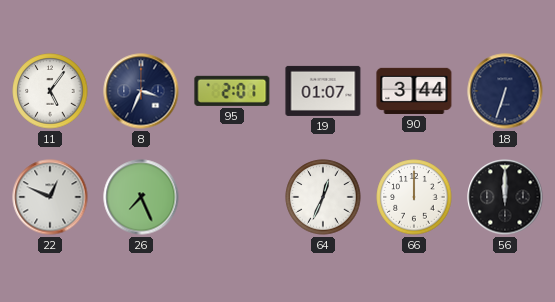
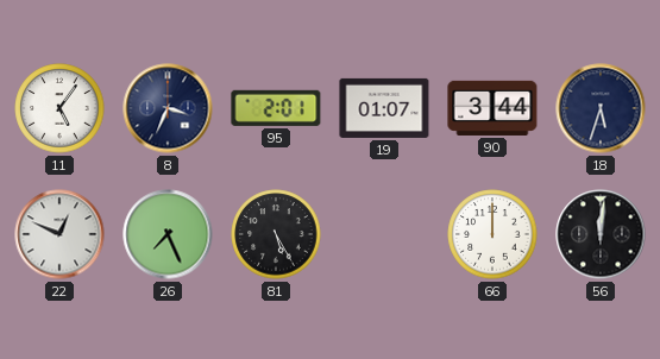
18: 6:33 -> 5:33 (601, 108)
81: none -> 5:25 (276, 234)
64: 12:34 -> none (323, 197)
56: 12:00 -> 12:01 (601, 234)
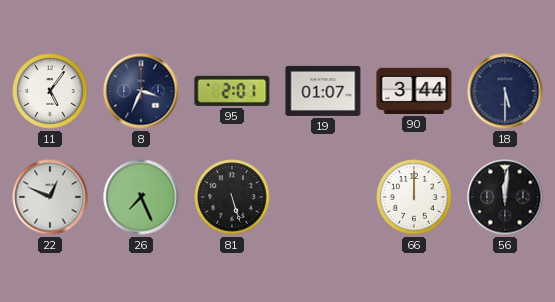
18: 5:33 -> 5:30 (505, 91)
81: 5:25 -> 5:27 (232, 197)
